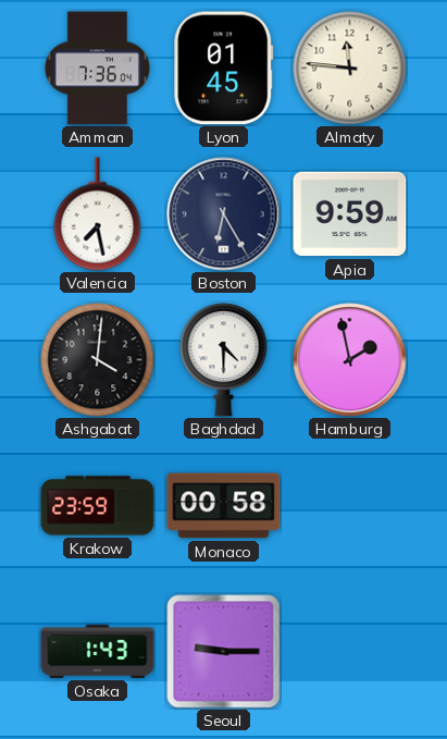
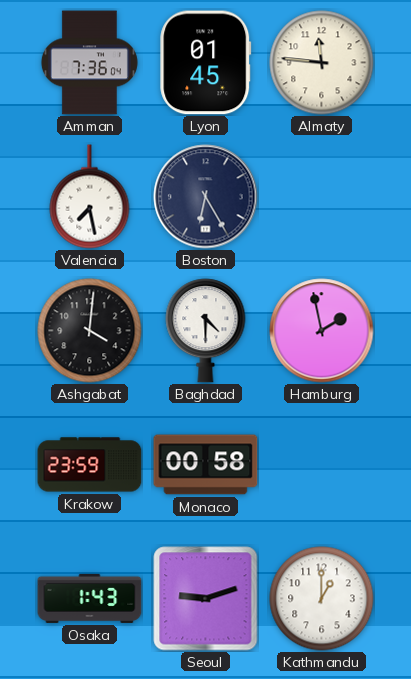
Apia: 9:59 -> none (350, 214)
Seoul: 9:15 -> 9:12 (206, 599)
Kathmandu: none -> 1:00 (322, 599)
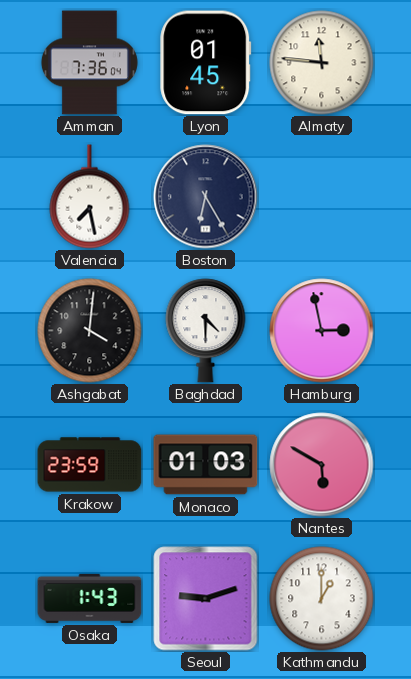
Hamburg: 1:58 -> 2:58 (322, 331)
Monaco: 00:58 -> 01:03 (206, 465)
Nantes: none -> 5:50 (322, 465)
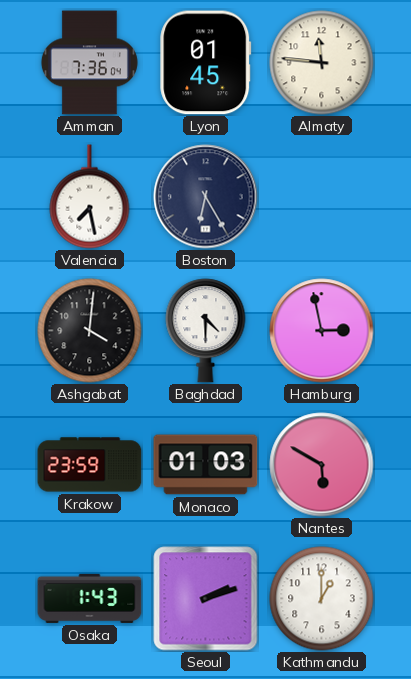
Seoul: 9:12 -> 2:12 (206, 599)
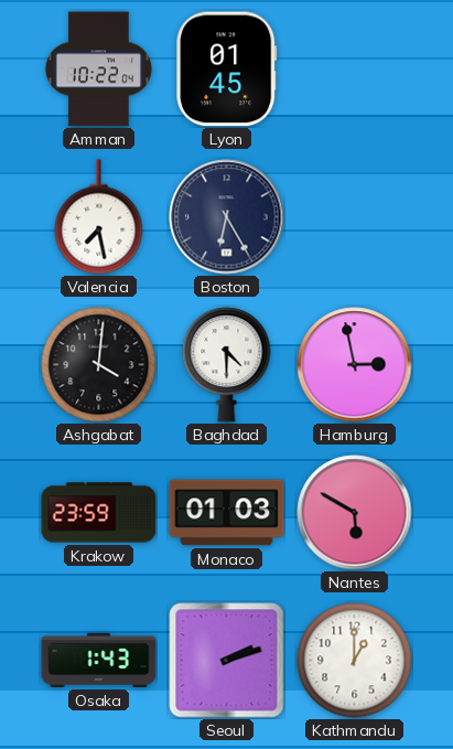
Amman: 7:36 -> 10:22 (98, 69)
Almaty: 11:46 -> none (322, 63)
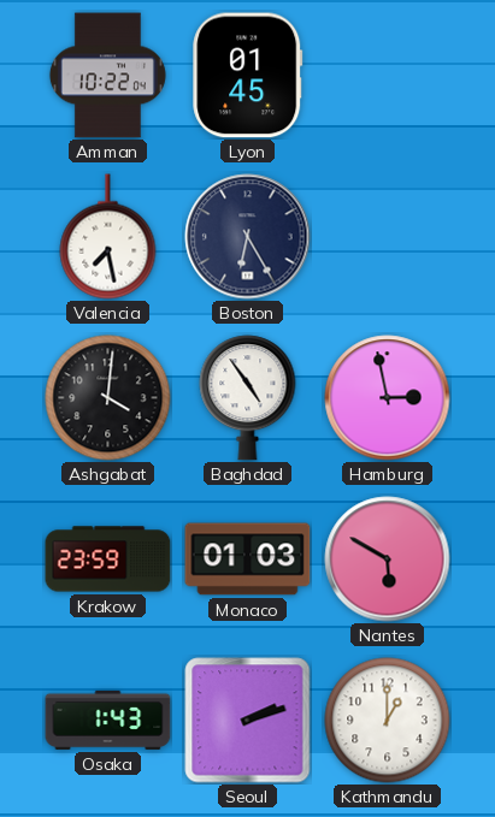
Baghdad: 4:30 -> 4:54 (248, 398)
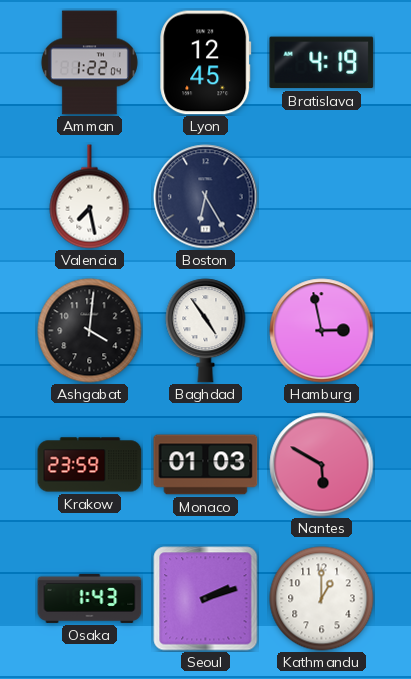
Amman: 10:22 -> 1:22 (89, 63)
Lyon: 01:45 -> 12:45 (206, 63)
Bratislava: none -> 4:19 (322, 63)
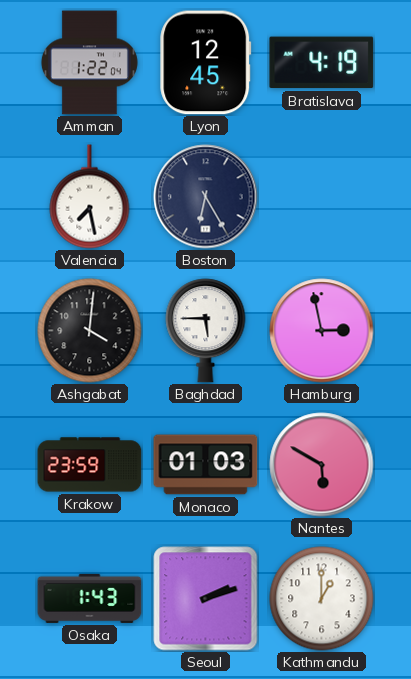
Baghdad: 4:54 -> 5:45 (206, 331)
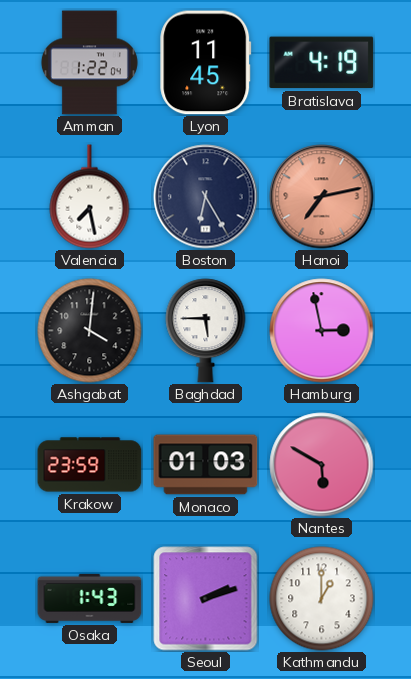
Lyon: 12:45 -> 11:45 (206, 63)
Hanoi: none -> 7:13 (322, 197)
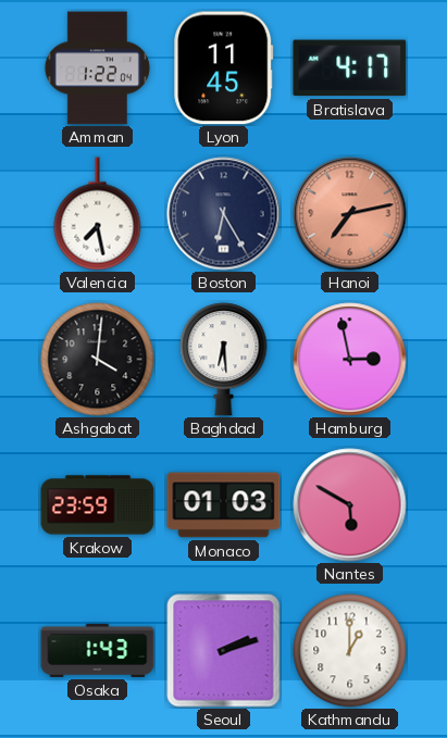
Bratislava: 4:19 -> 4:17 (350, 68)
Baghdad: 5:45 -> 6:29 (224, 360)
